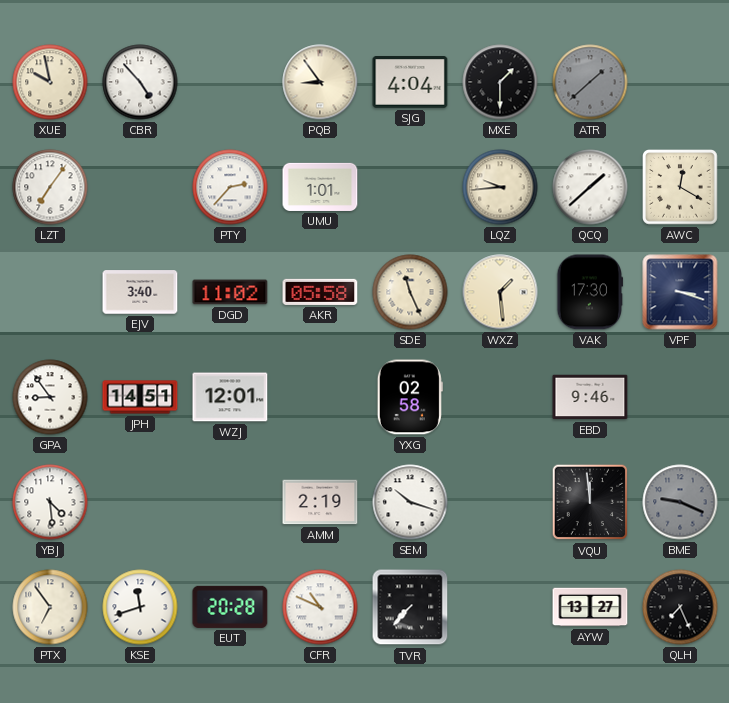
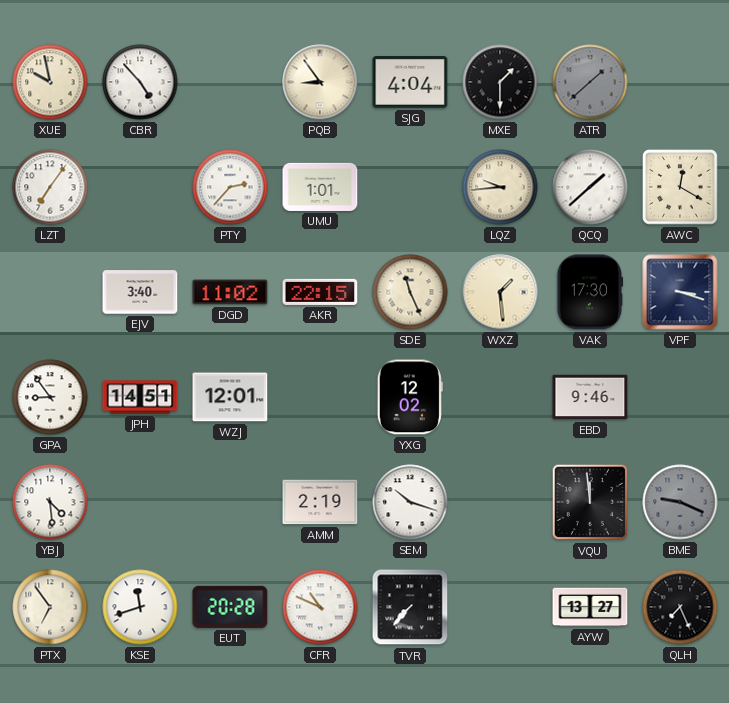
AKR: 05:58 -> 22:15 (320, 292)
YXG: 02:58 -> 12:02 (410, 397)
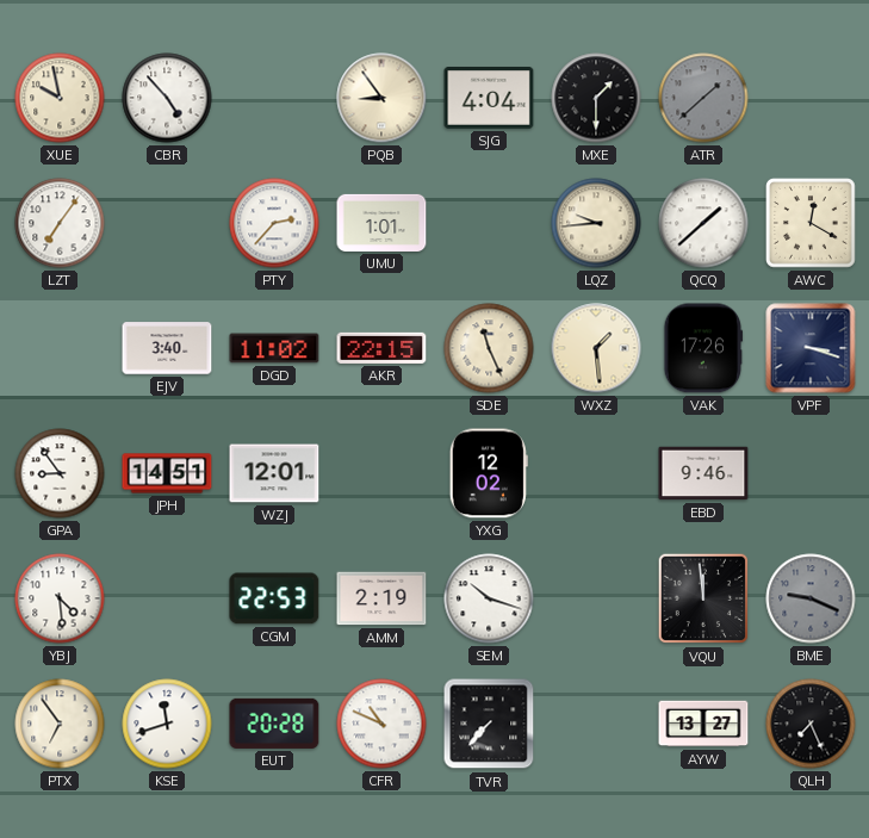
VAK: 17:30 -> 17:26 (703, 348)
CGM: none -> 22:53 (274, 598)
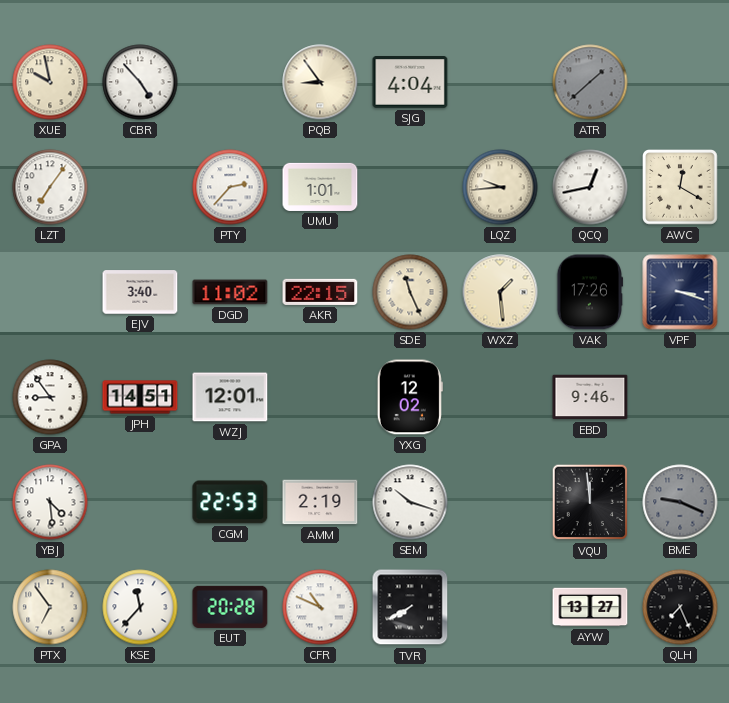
MXE: 1:30 -> none (596, 98)
QCQ: 1:38 -> 12:43 (590, 187)
KSE: 11:42 -> 11:37 (140, 607)
TVR: 7:37 -> 7:40 (410, 607)
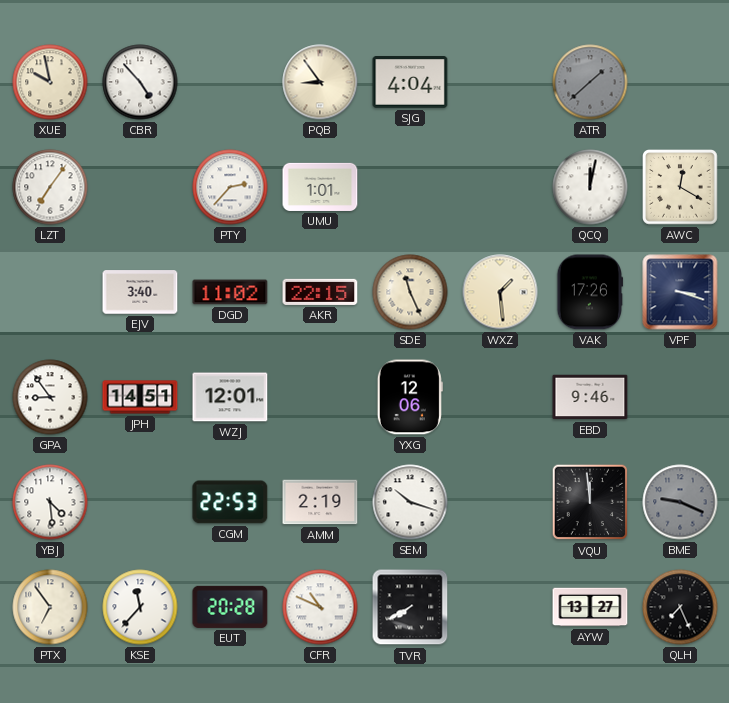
LQZ: 9:44 -> none (500, 187)
QCQ: 12:43 -> 12:02 (590, 187)
YXG: 12:02 -> 12:06 (410, 397)
